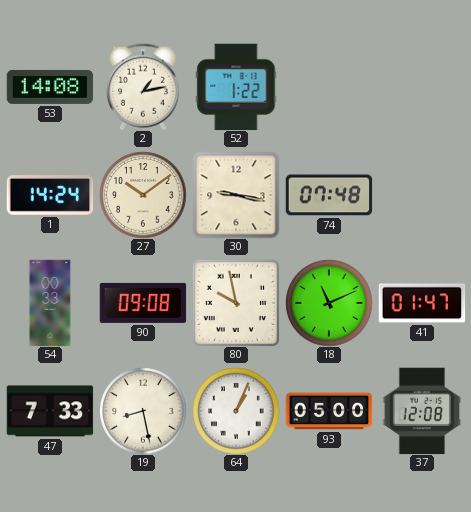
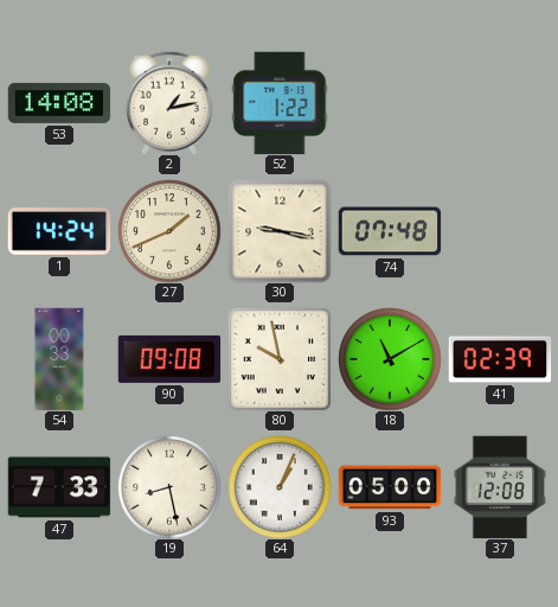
27: 10:09 -> 1:41 (169, 231)
18: 11:11 -> 11:10 (390, 359)
41: 01:47 -> 02:39 (500, 359)
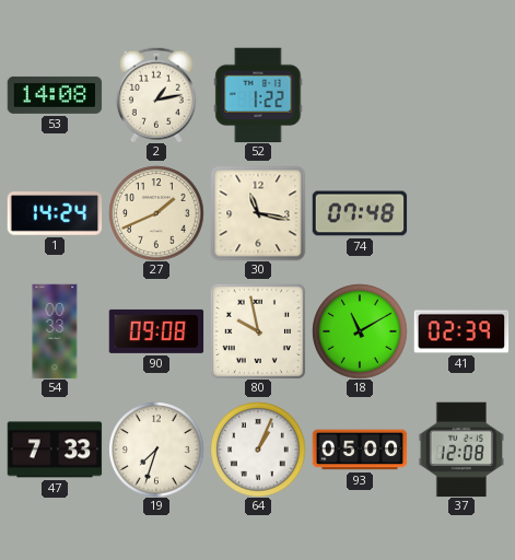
30: 9:17 -> 11:17 (258, 213)
19: 8:28 -> 7:33 (156, 450)
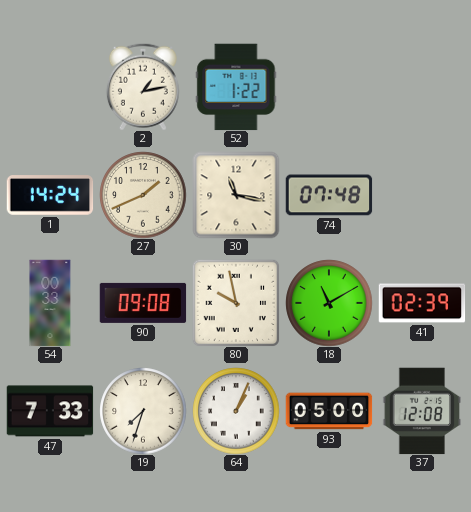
53: 14:08 -> none (55, 95)
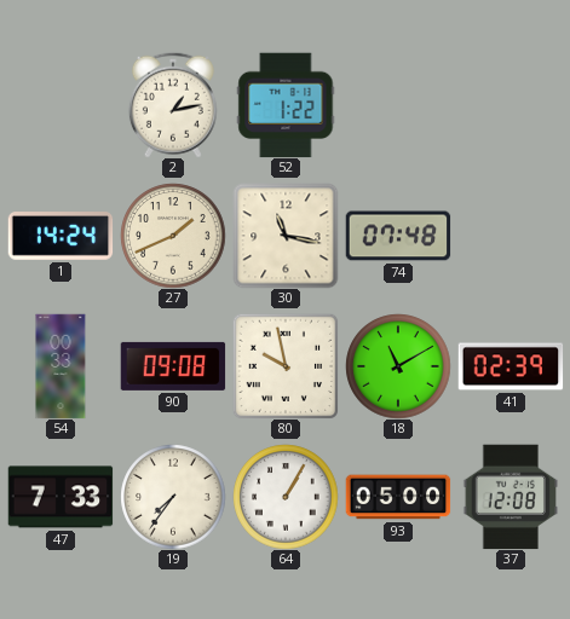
19: 7:33 -> 7:36 (173, 497)
64: 1:04 -> 1:05 (286, 497)
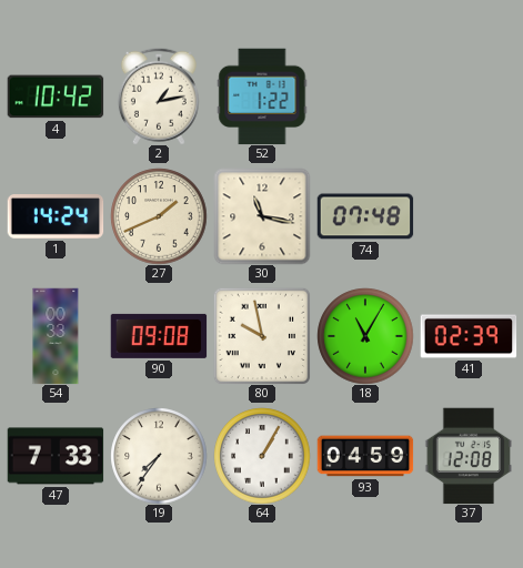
4: none -> 10:42 (56, 97)
18: 11:10 -> 11:05 (365, 336)
93: 05:00 -> 04:59 (365, 456)
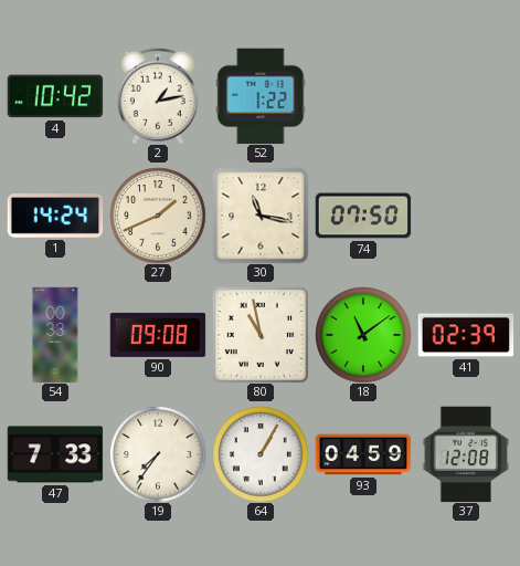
74: 07:48 -> 07:50 (363, 216)
80: 9:58 -> 10:58 (261, 335)
18: 11:05 -> 11:09 (363, 335)
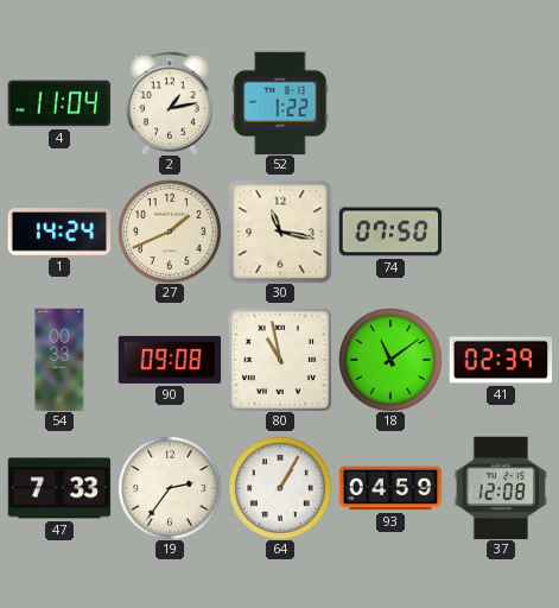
4: 10:42 -> 11:04 (59, 103)
19: 7:36 -> 2:36 (170, 488)
